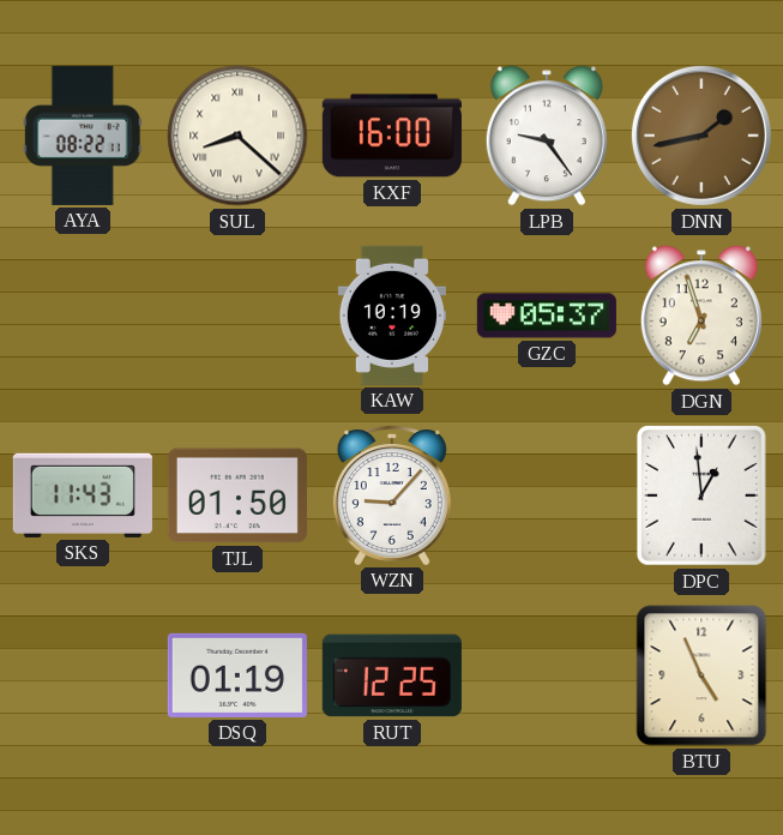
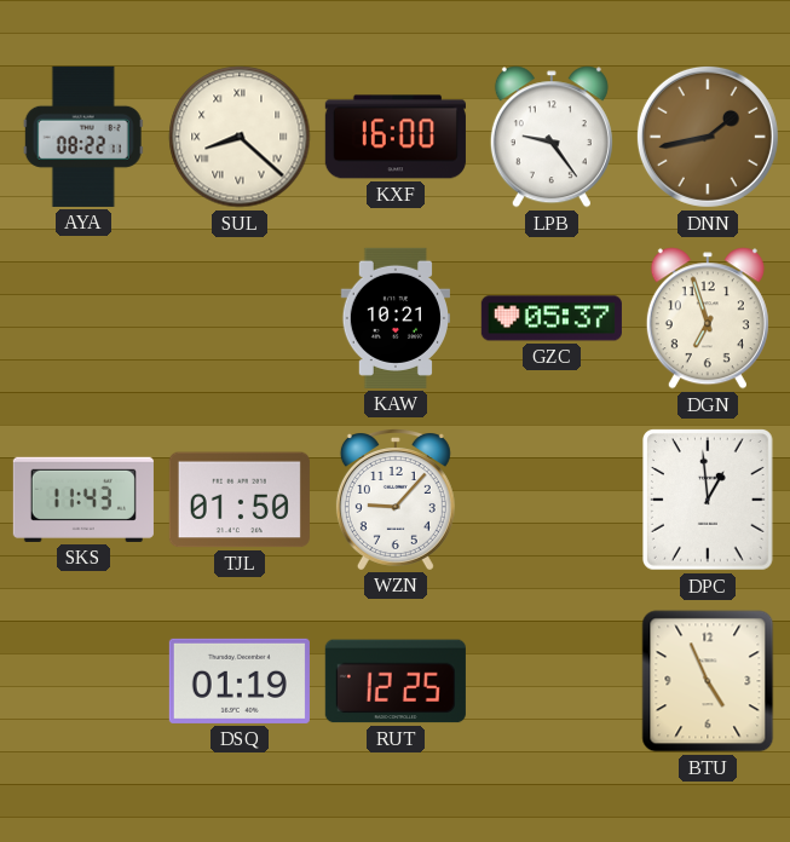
KAW: 10:19 -> 10:21 (394, 318)
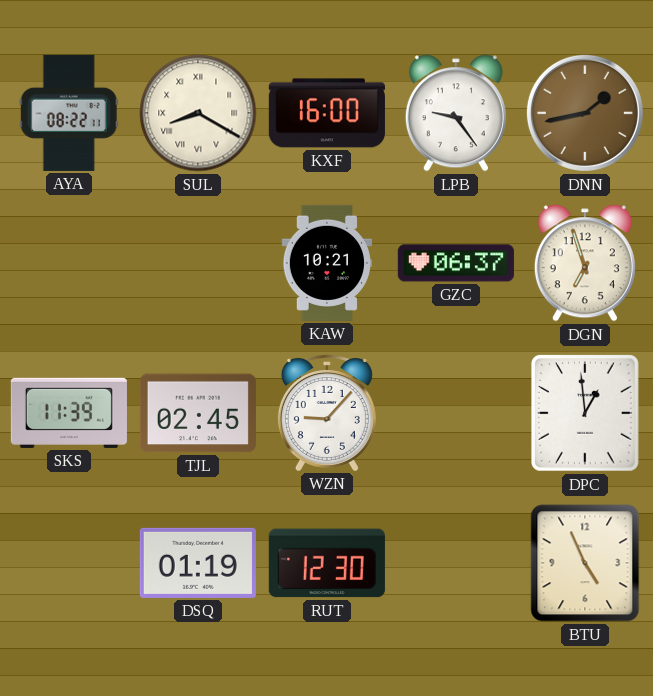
SUL: 8:22 -> 8:20 (198, 113)
GZC: 05:37 -> 06:37 (456, 263)
SKS: 11:43 -> 11:39 (69, 413)
TJL: 01:50 -> 02:45 (198, 413)
RUT: 12:25 -> 12:30 (327, 563)
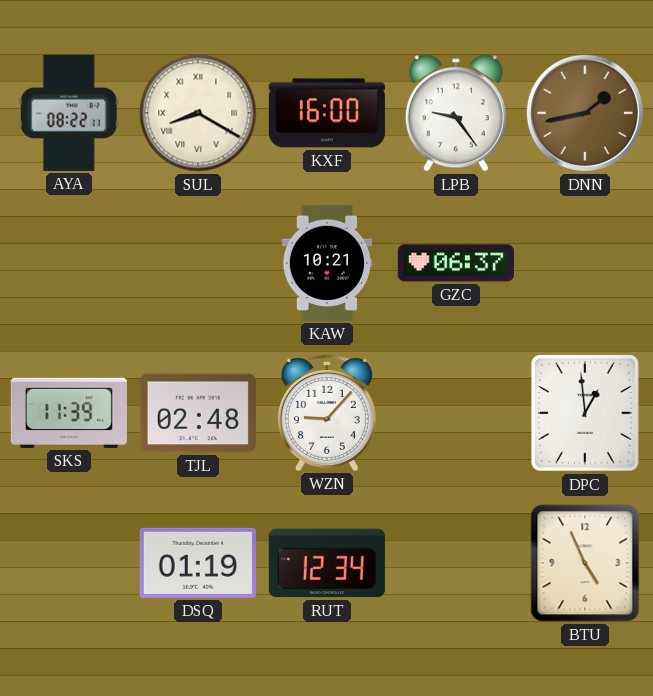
DGN: 6:57 -> none (585, 263)
TJL: 02:45 -> 02:48 (198, 413)
RUT: 12:30 -> 12:34 (327, 563)
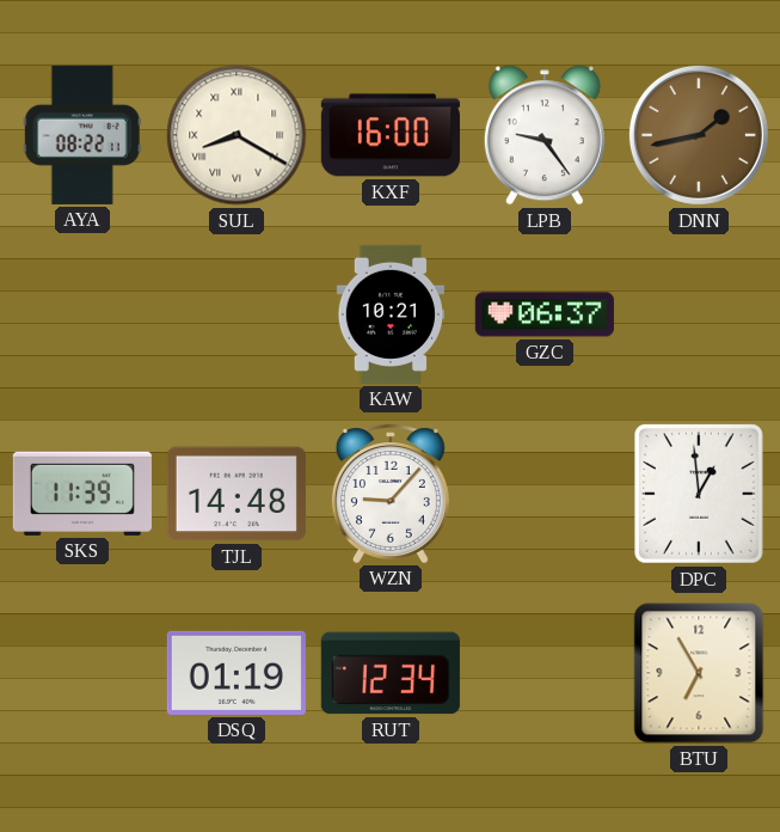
TJL: 02:48 -> 14:48 (237, 494)
BTU: 4:56 -> 6:55 (699, 673)
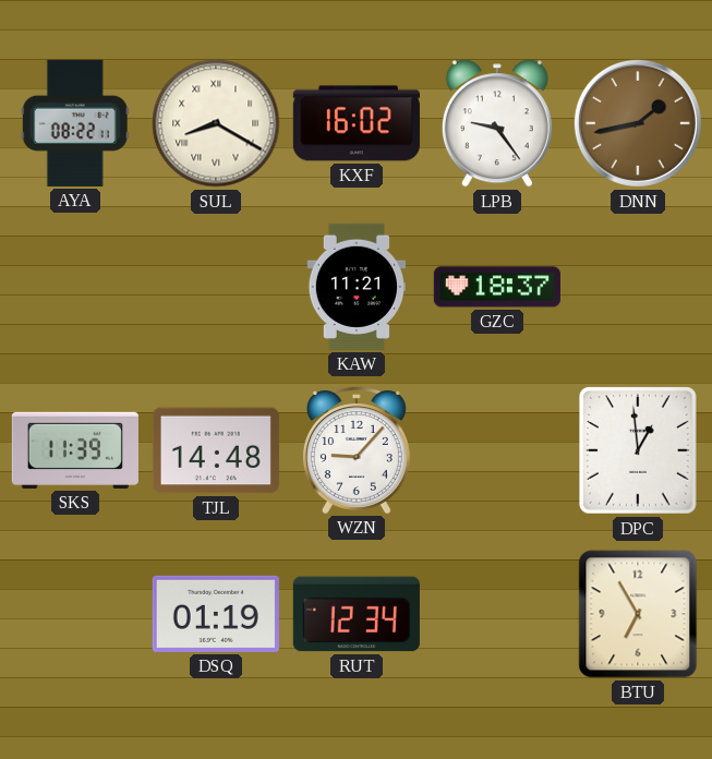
KXF: 16:00 -> 16:02 (357, 123)
KAW: 10:21 -> 11:21 (355, 287)
GZC: 06:37 -> 18:37 (497, 287)
